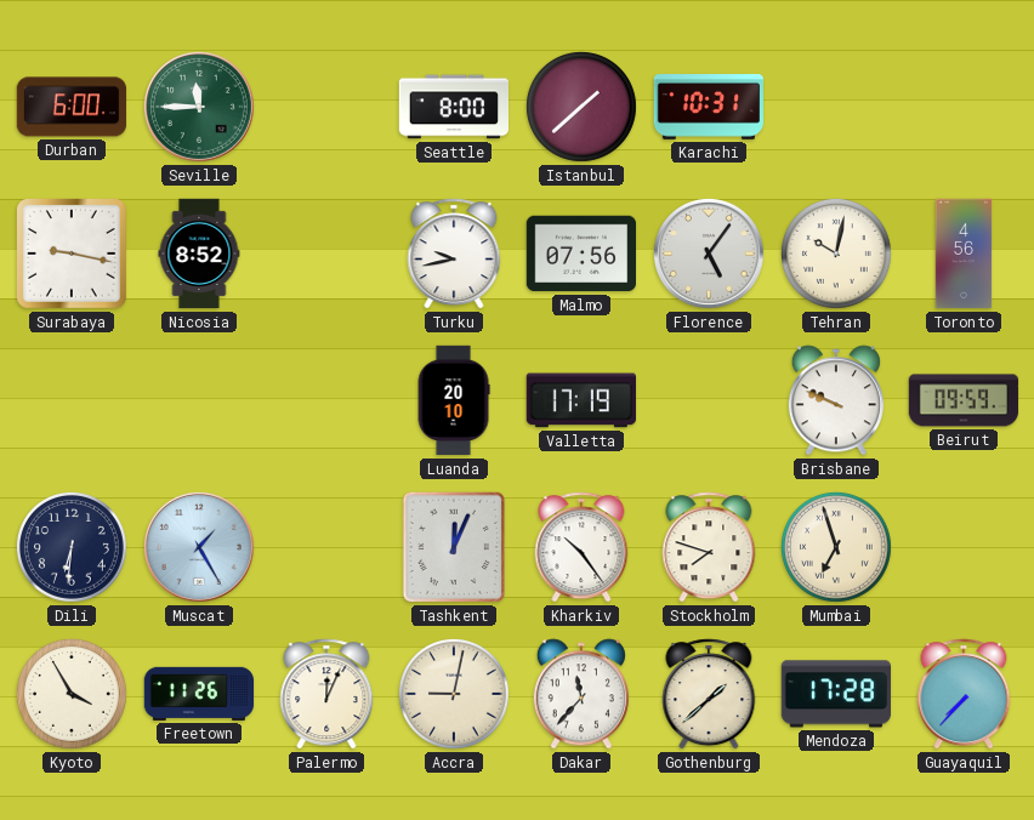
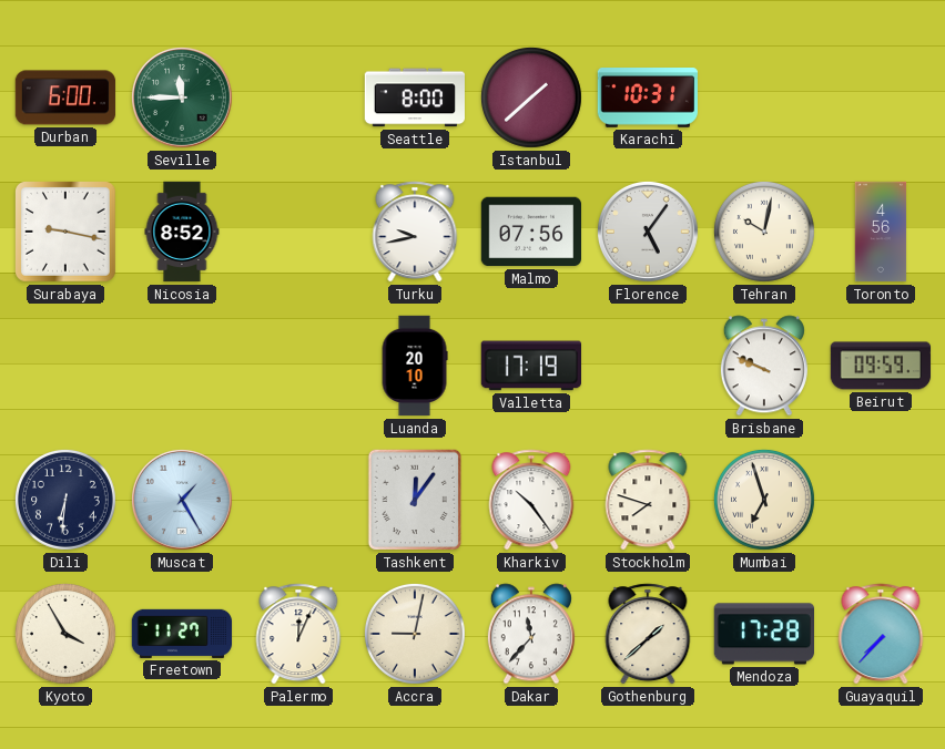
Tashkent: 12:04 -> 12:06 (415, 500)
Freetown: 11:26 -> 11:27 (182, 634)
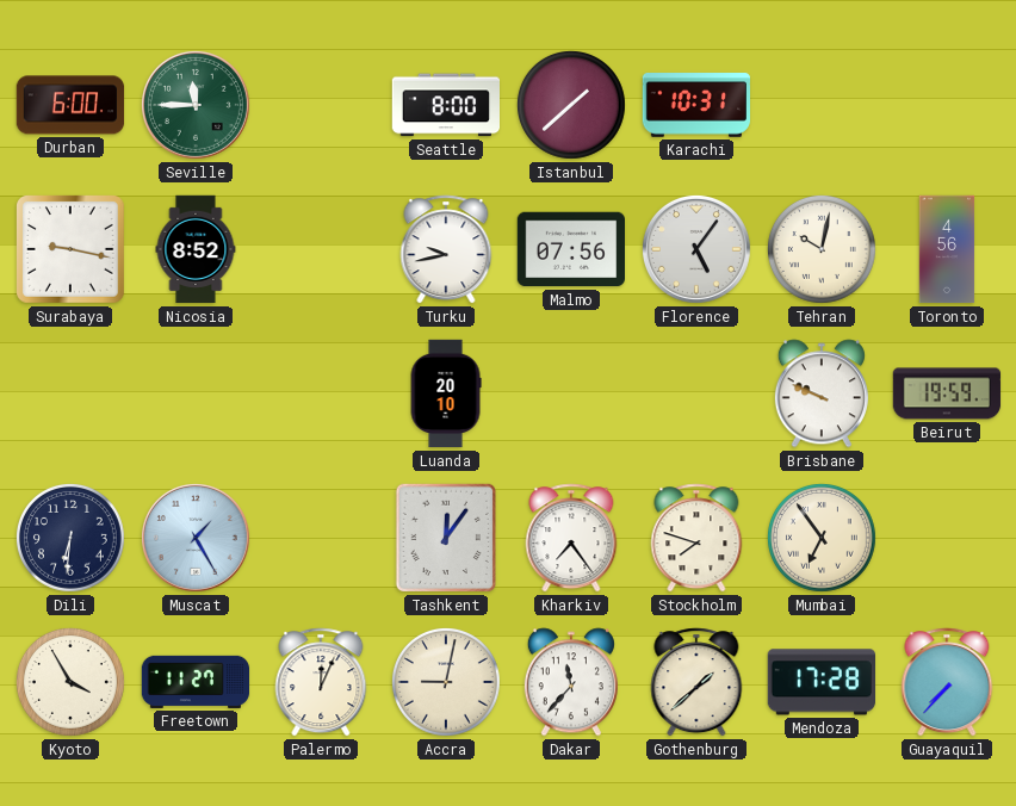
Valletta: 17:19 -> none (530, 366)
Beirut: 09:59 -> 19:59 (947, 393)
Kharkiv: 10:24 -> 7:24 (571, 538)
Mumbai: 6:57 -> 6:54 (822, 538)
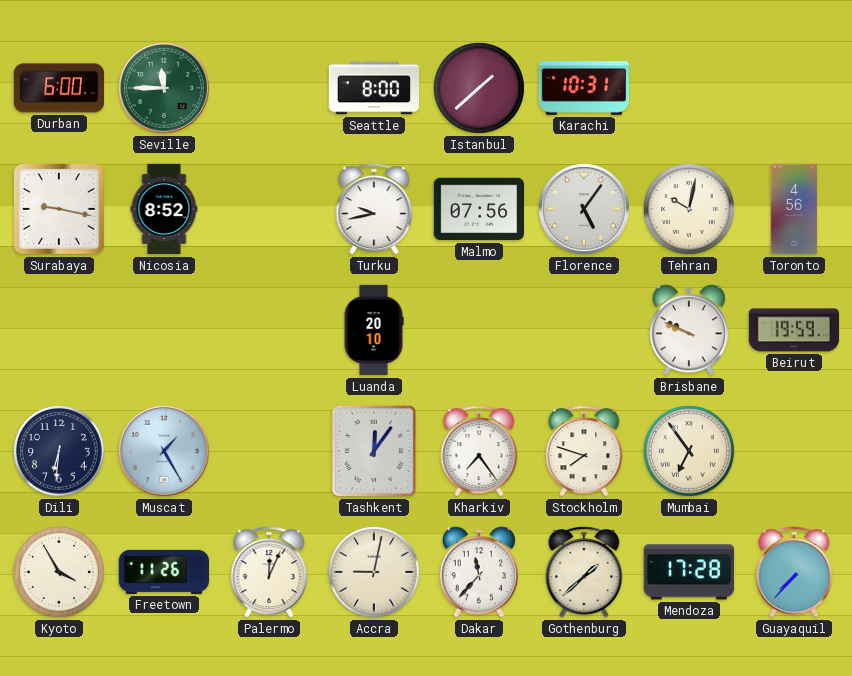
Freetown: 11:27 -> 11:26 (164, 572)
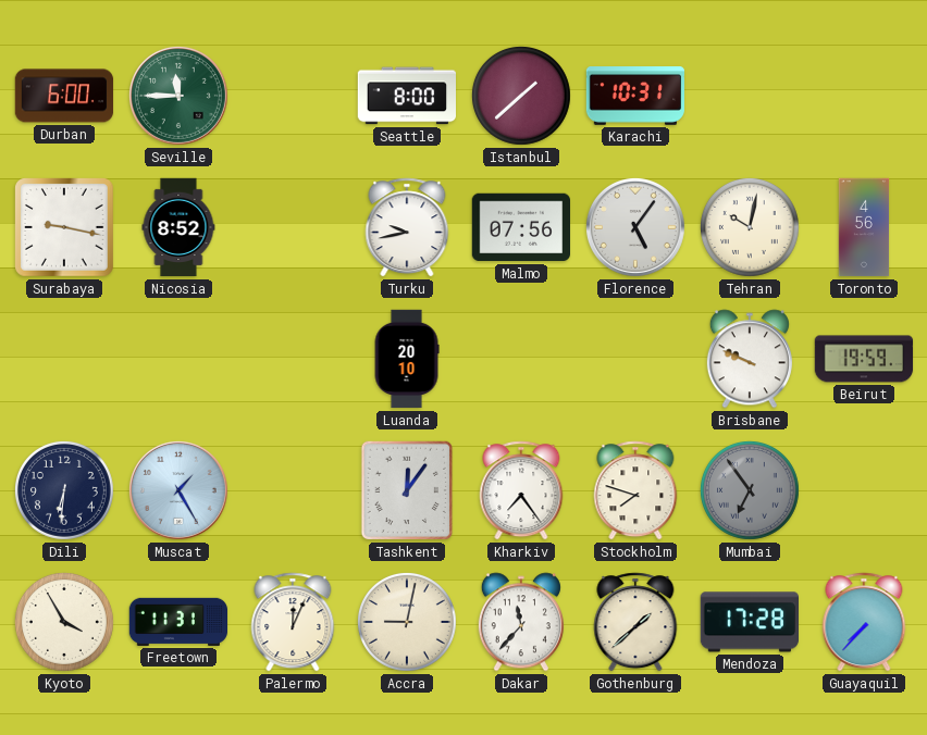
Mumbai dial: cream -> grey (750, 490)
Freetown: 11:26 -> 11:31 (178, 622)
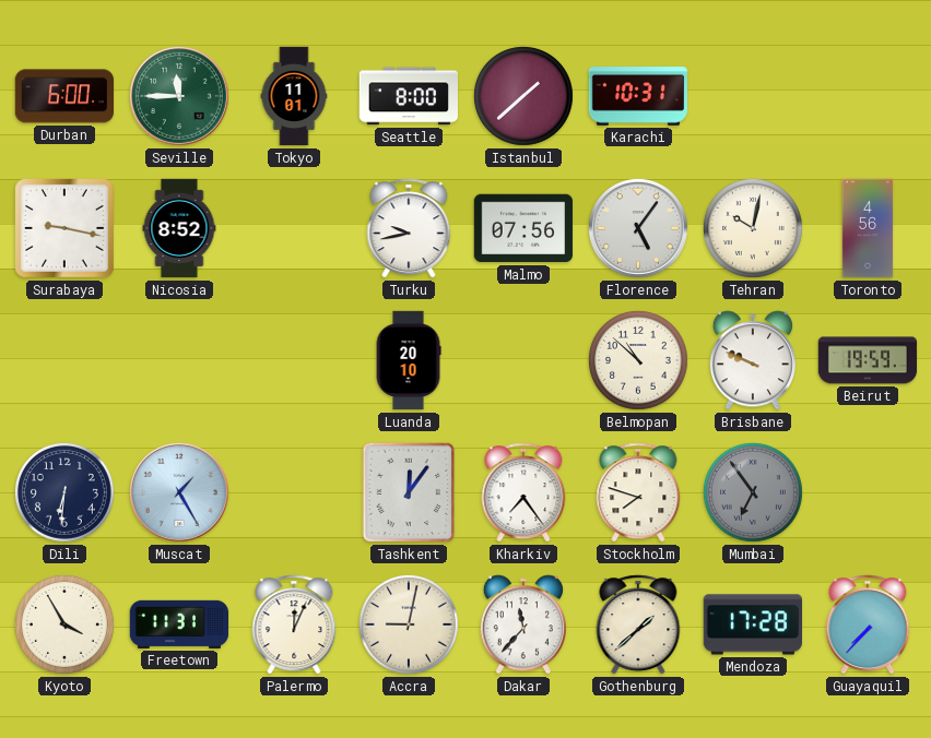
Tokyo: none -> 11:01 (294, 96)
Belmopan: none -> 10:52 (638, 360)
